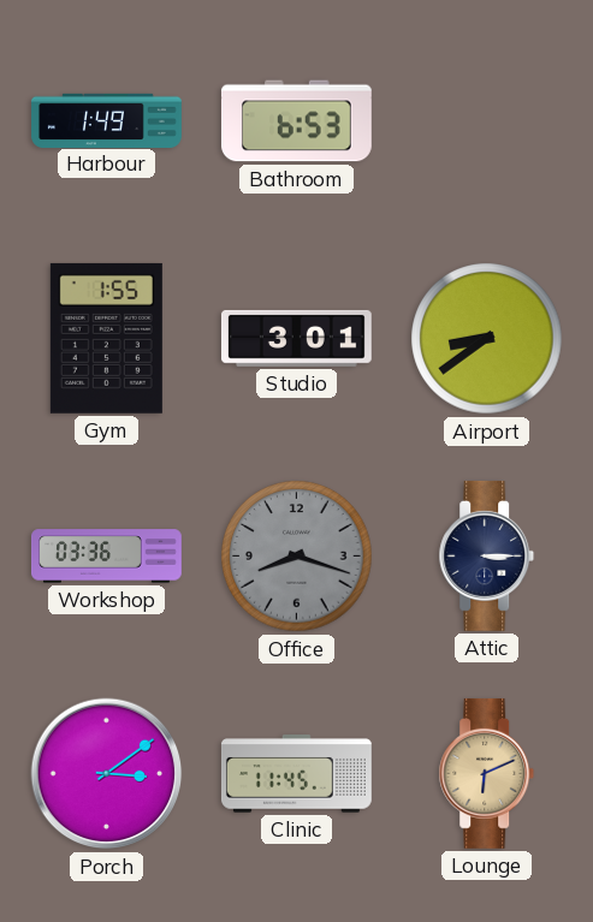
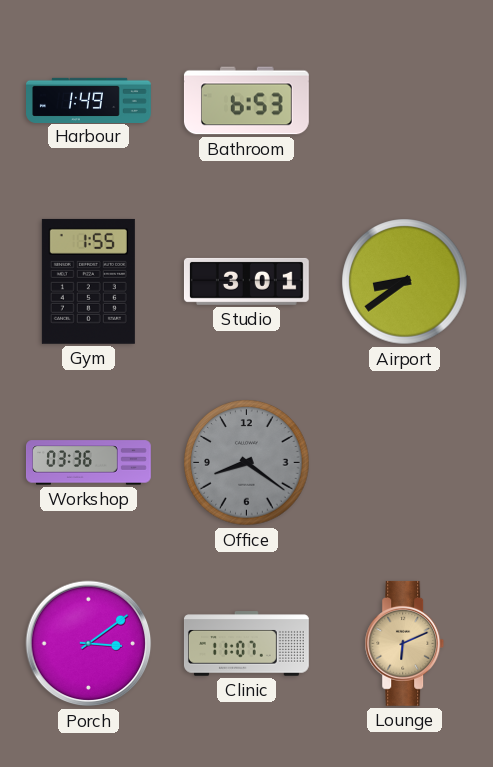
Office: 8:18 -> 8:21 (247, 463)
Attic: 3:15 -> none (487, 555)
Clinic: 11:45 -> 11:07 (247, 644)
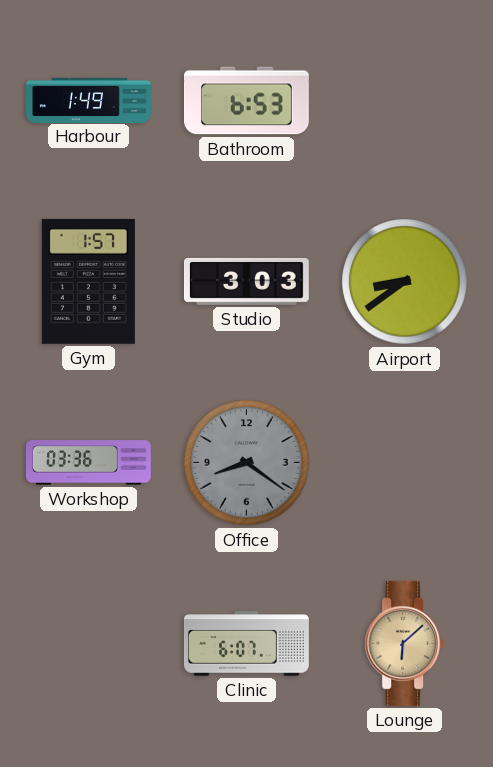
Gym: 1:55 -> 1:57 (88, 281)
Studio: 3:01 -> 3:03 (246, 281)
Porch: 3:09 -> none (89, 644)
Clinic: 11:07 -> 6:07 (247, 644)
Lounge: 6:11 -> 6:08 (405, 643)
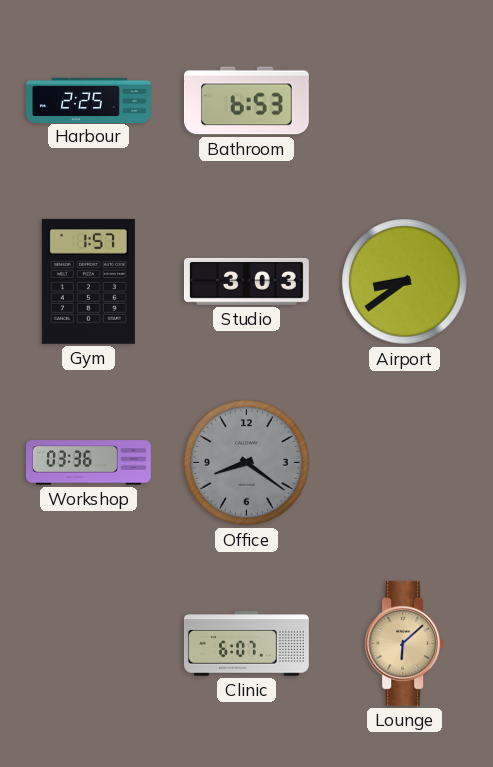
Harbour: 1:49 -> 2:25 (89, 100)
